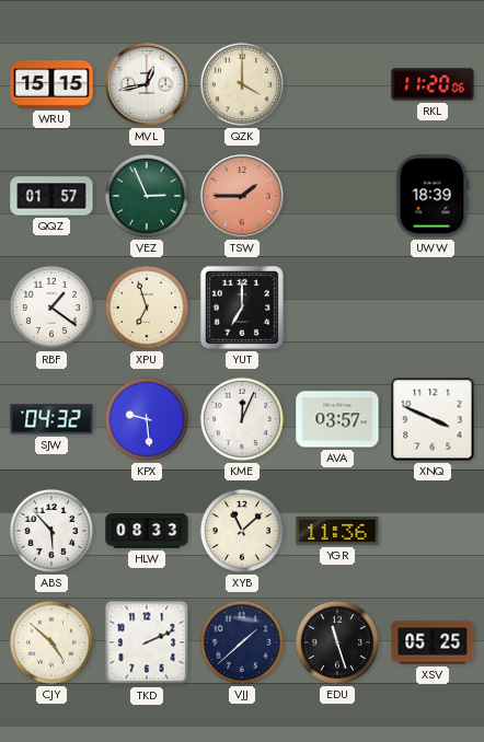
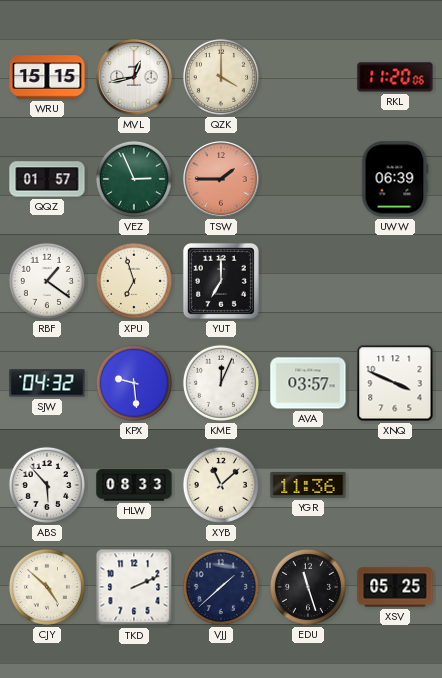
UWW: 18:39 -> 06:39 (395, 179)
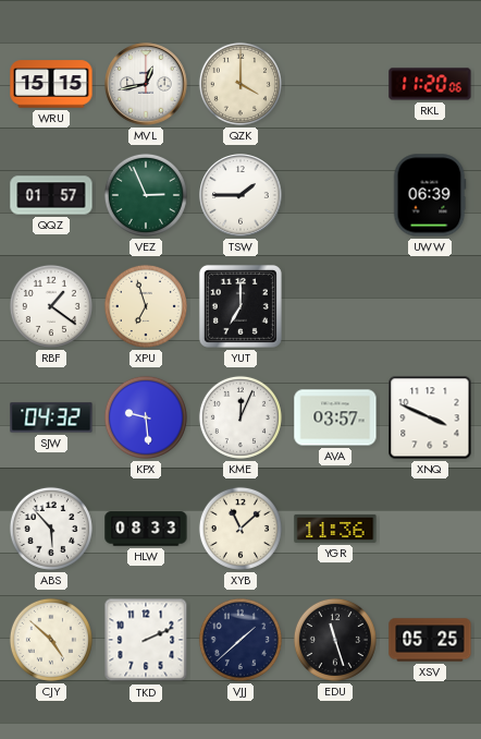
TSW dial: salmon -> white (240, 195)
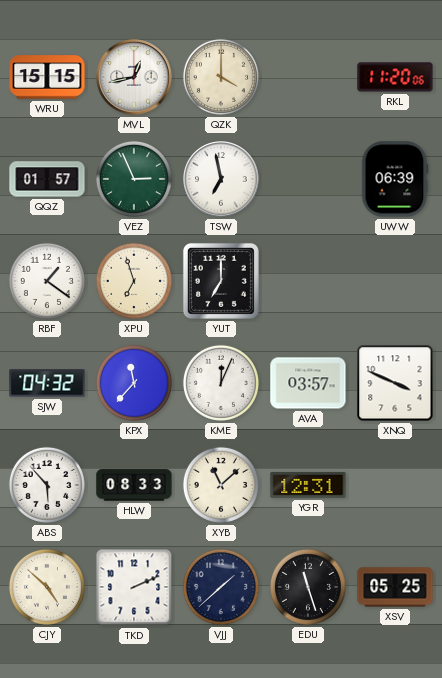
TSW: 1:45 -> 6:58 (221, 179)
KPX: 9:29 -> 11:37 (134, 383)
YGR: 11:36 -> 12:31 (308, 485)
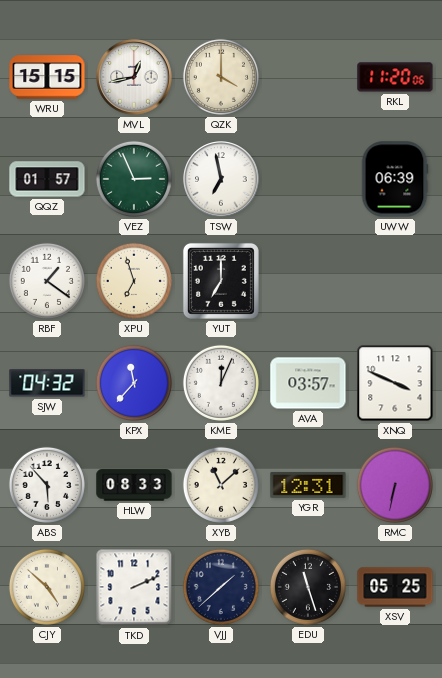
RMC: none -> 6:32 (395, 485)
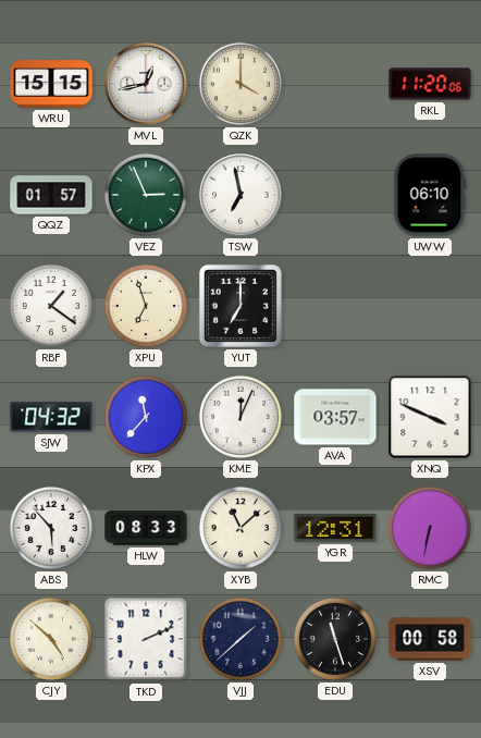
UWW: 06:39 -> 06:10 (430, 195)
XSV: 05:25 -> 00:58 (430, 639)
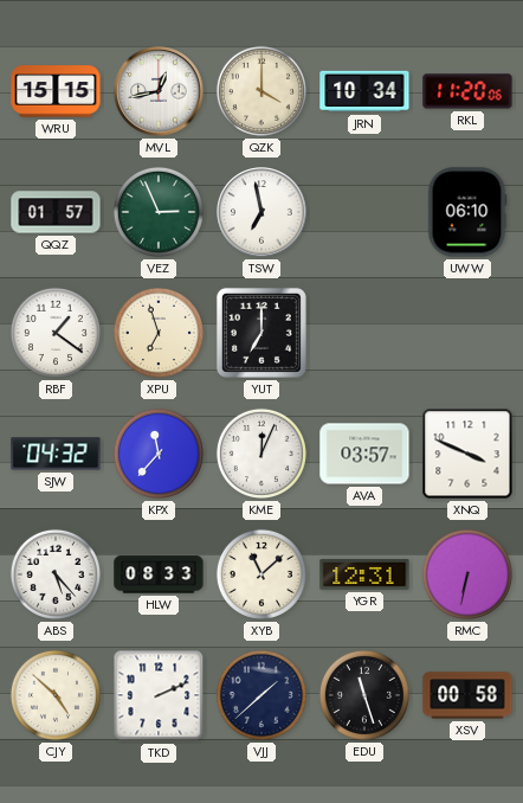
JRN: none -> 10:34 (364, 91)
ABS: 5:53 -> 5:23 (56, 574)
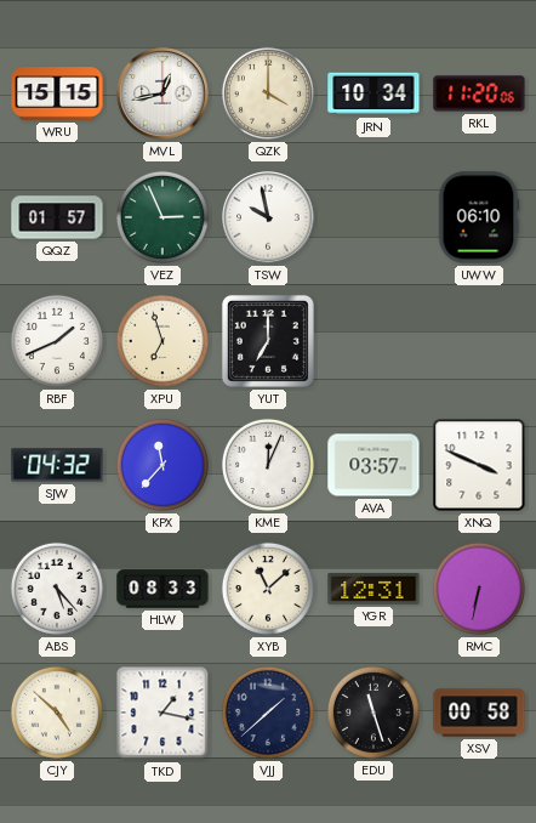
TSW: 6:58 -> 9:58 (268, 217)
RBF: 1:21 -> 1:41 (57, 341)
TKD: 2:11 -> 1:17 (162, 713)
